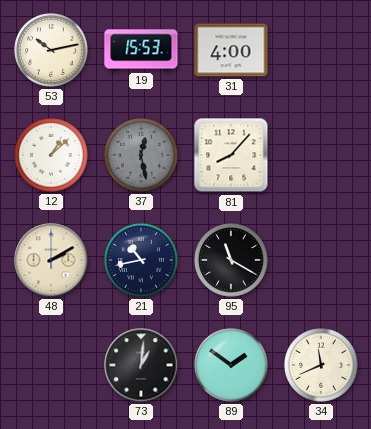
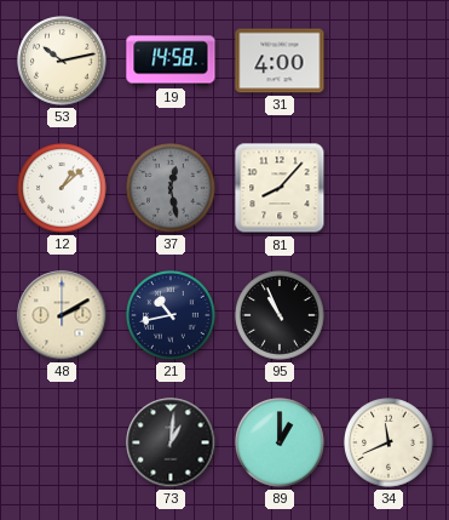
19: 15:53 -> 14:58 (171, 61)
95: 11:20 -> 10:56 (280, 315)
89: 1:51 -> 1:00 (280, 442)
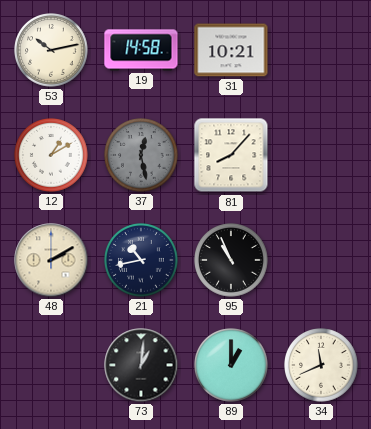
31: 4:00 -> 10:21 (231, 50)
12: 1:08 -> 1:10 (51, 155)
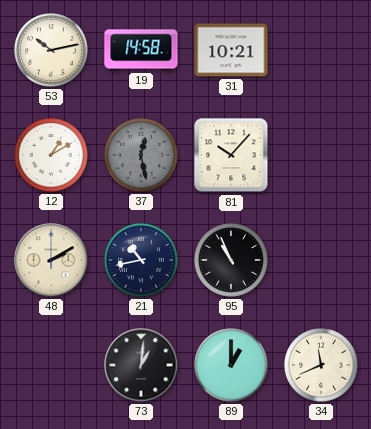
81: 8:07 -> 10:07 (231, 155)
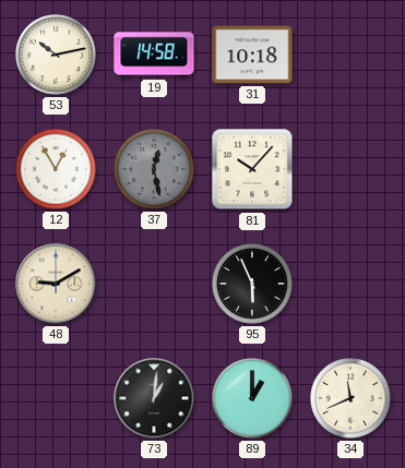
31: 10:21 -> 10:18 (252, 55)
12: 1:10 -> 12:55 (56, 169)
48: 2:10 -> 9:10 (56, 284)
21: 10:43 -> none (141, 260)
95: 10:56 -> 5:56 (252, 284)
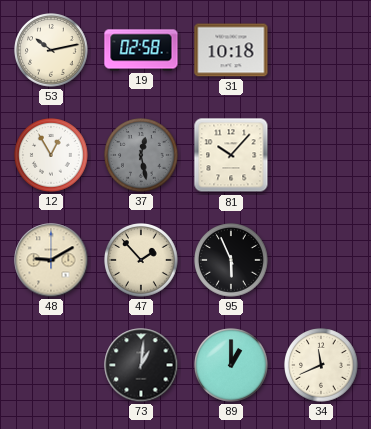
19: 14:58 -> 02:58 (141, 50)
47: none -> 1:53 (141, 260)
